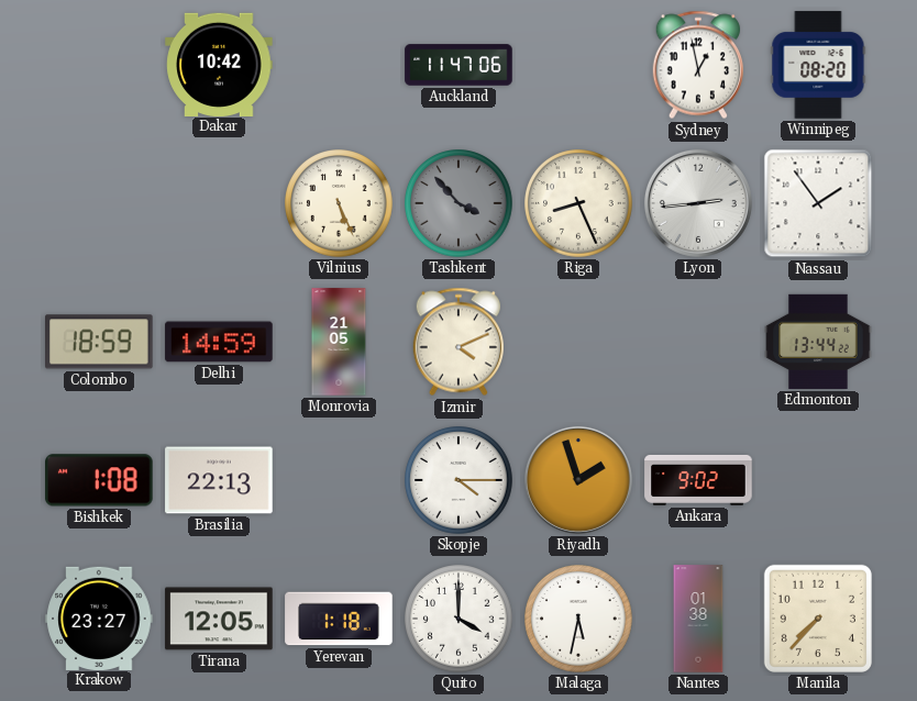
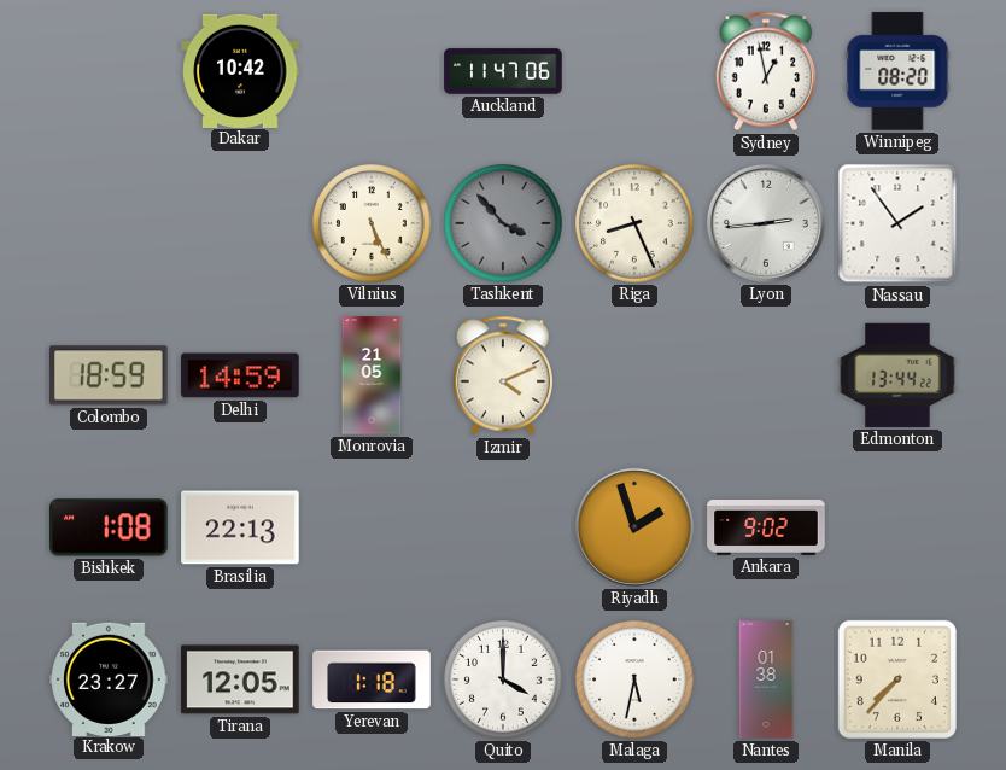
Skopje: 4:15 -> none (458, 480)
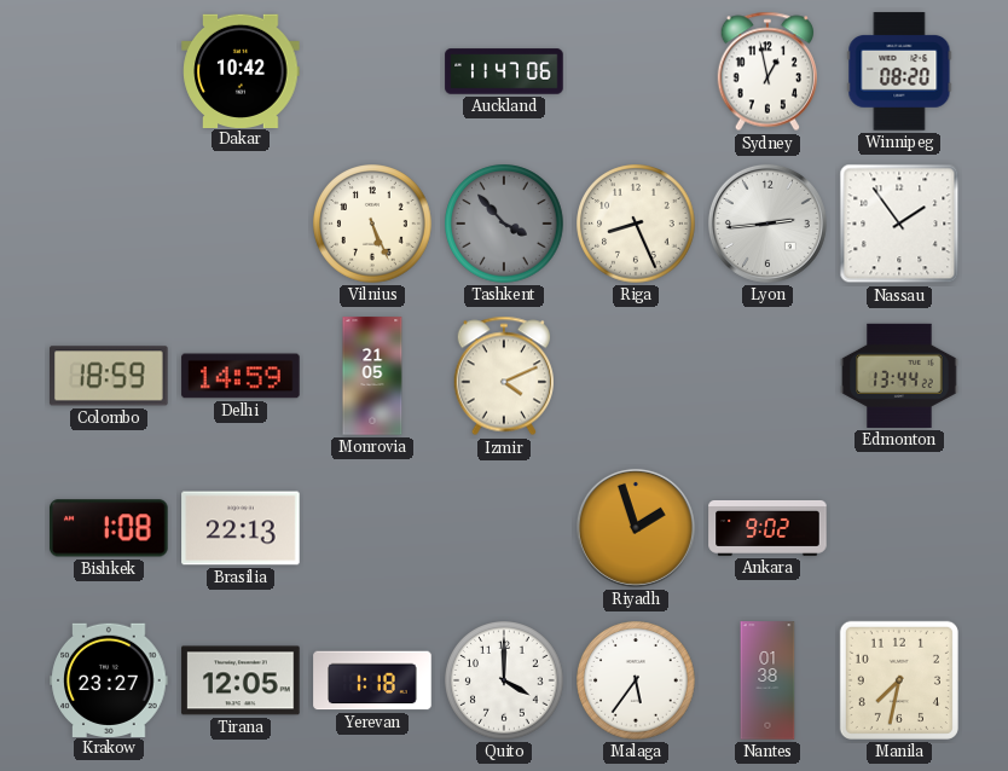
Malaga: 5:32 -> 5:36 (636, 680)
Manila: 7:37 -> 7:32 (899, 680)
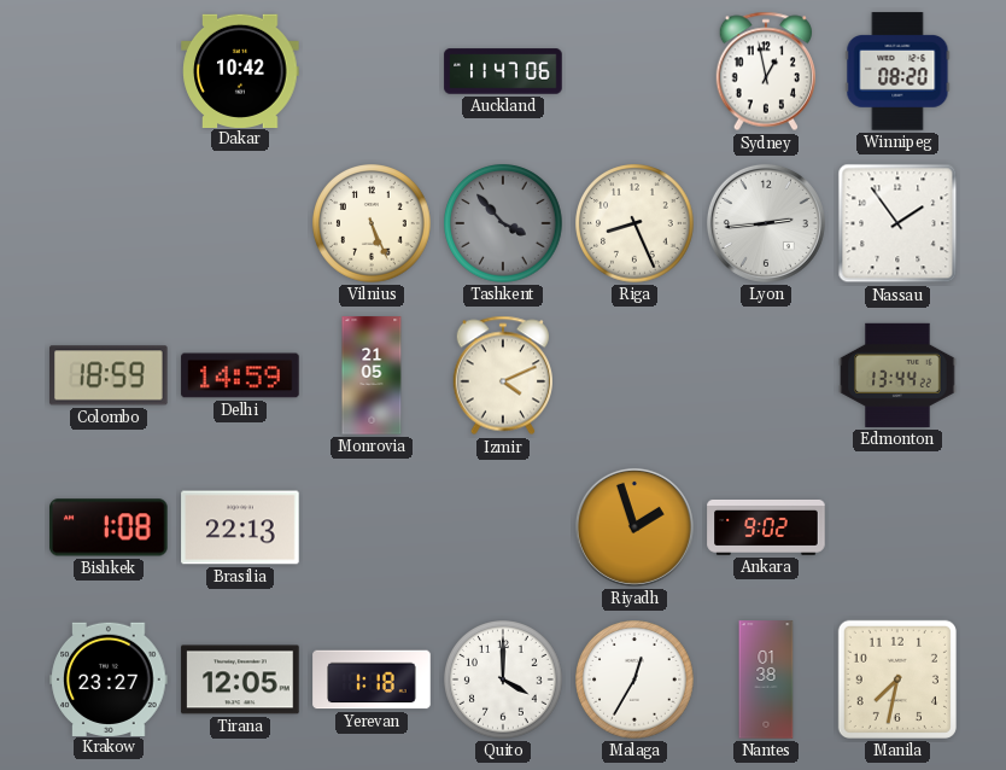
Malaga: 5:36 -> 12:35 (634, 679)
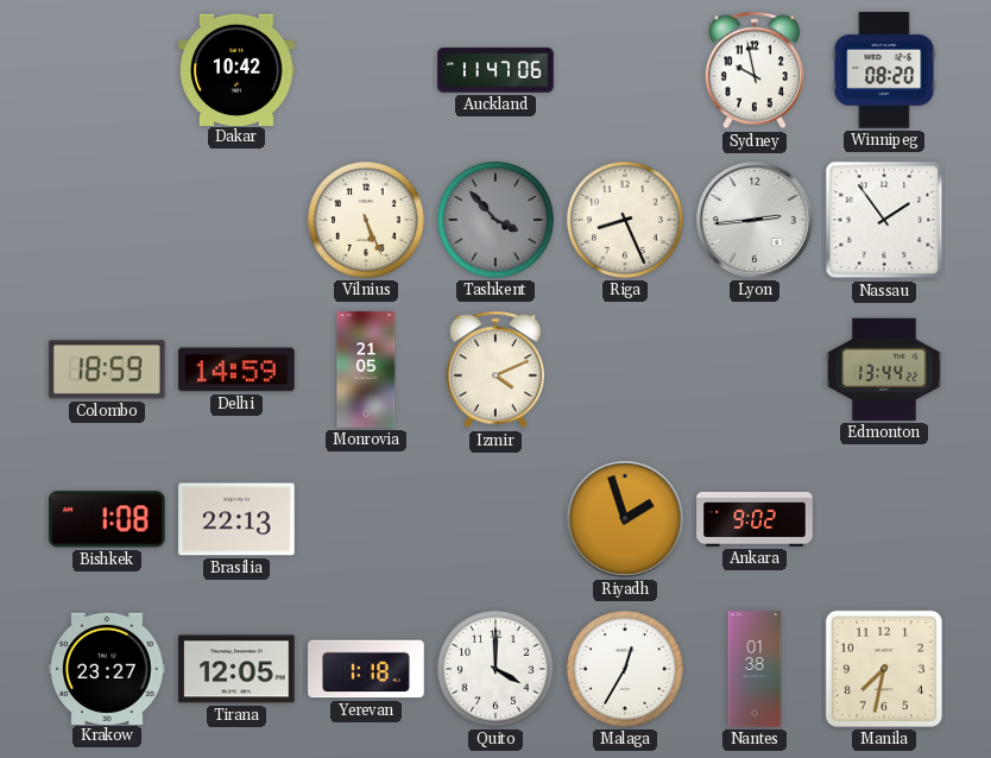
Sydney: 12:58 -> 9:58 (753, 70)
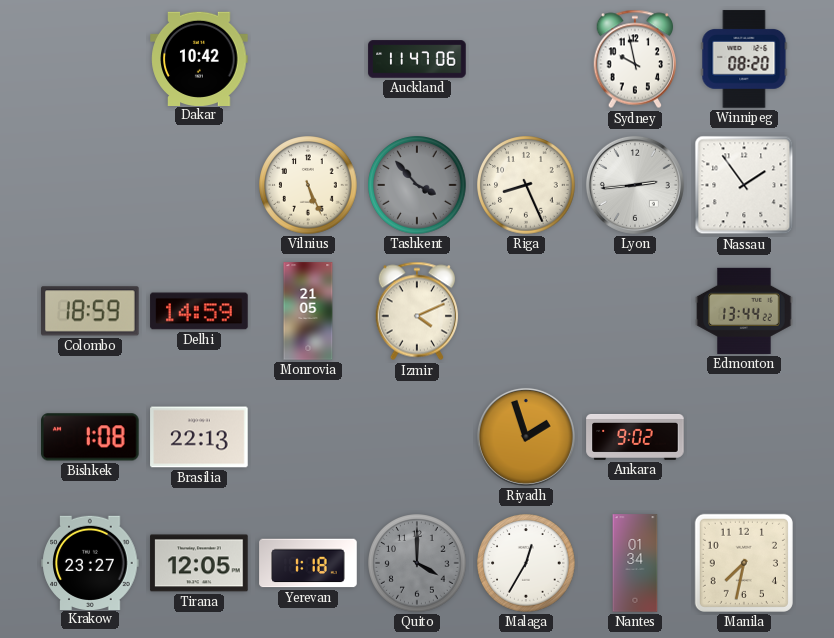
Quito dial: white -> grey (417, 563)
Nantes: 01:38 -> 01:34 (635, 563)
